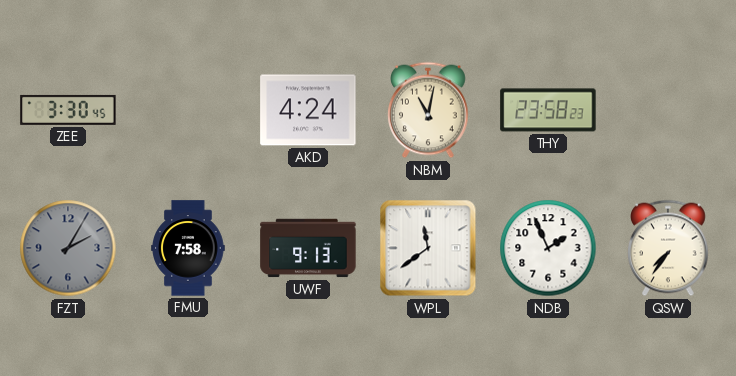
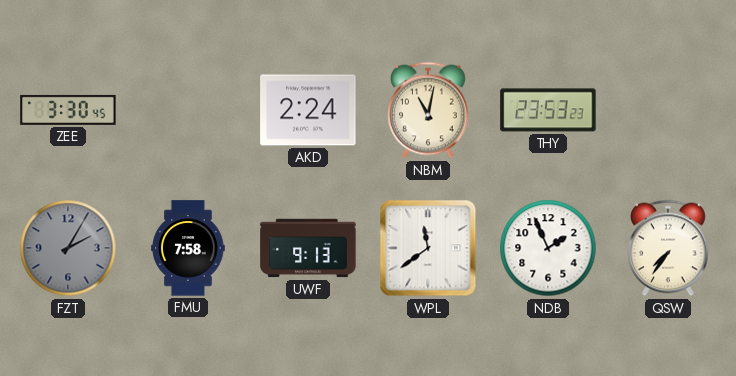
AKD: 4:24 -> 2:24 (308, 110)
THY: 23:58 -> 23:53 (548, 110)
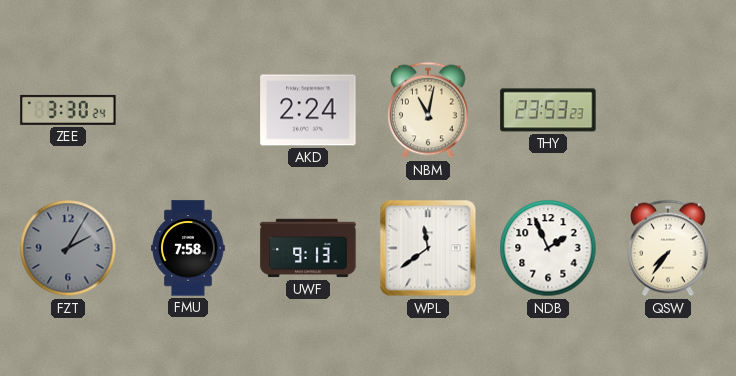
ZEE: 3:30:45 -> 3:30:24 (68, 110)
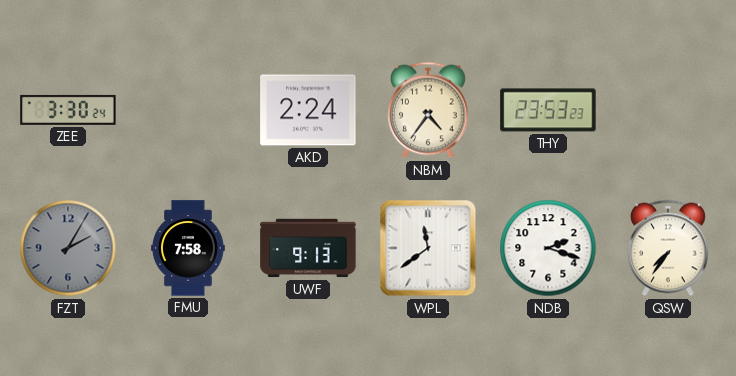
NBM: 11:02 -> 4:36 (429, 110)
NDB: 1:56 -> 2:18 (548, 248)
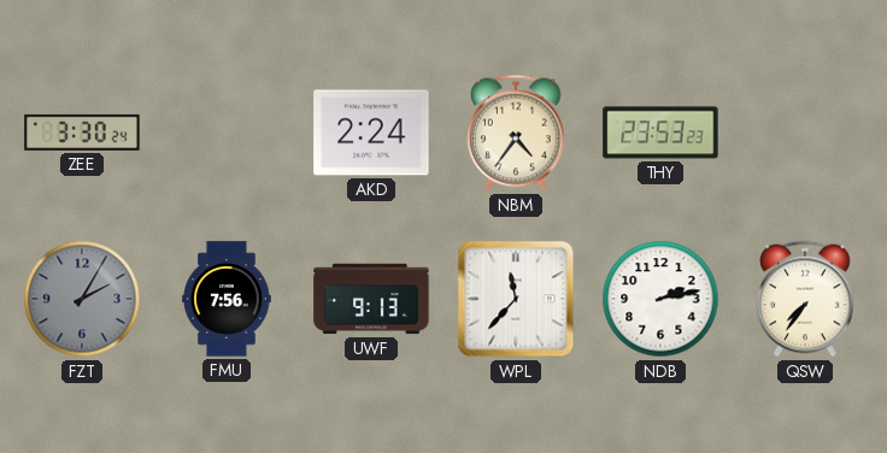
FMU: 7:58 -> 7:56 (227, 299)
WPL: 11:39 -> 11:37 (516, 299)
NDB: 2:18 -> 2:13 (660, 299)
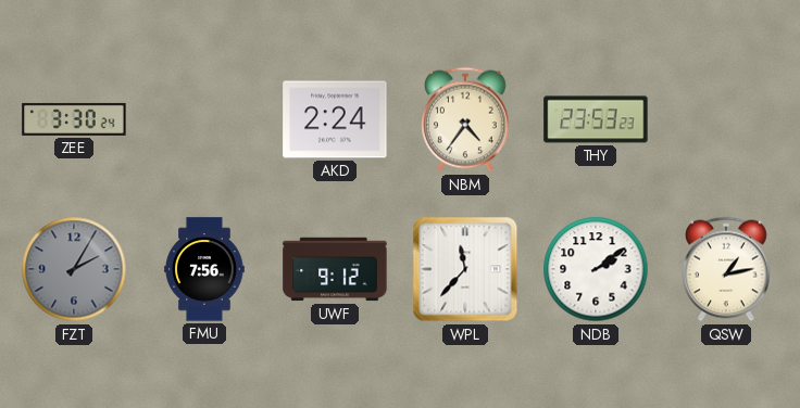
UWF: 9:13 -> 9:12 (335, 269)
NDB: 2:13 -> 2:09 (596, 269)
QSW: 7:36 -> 1:13 (727, 269)
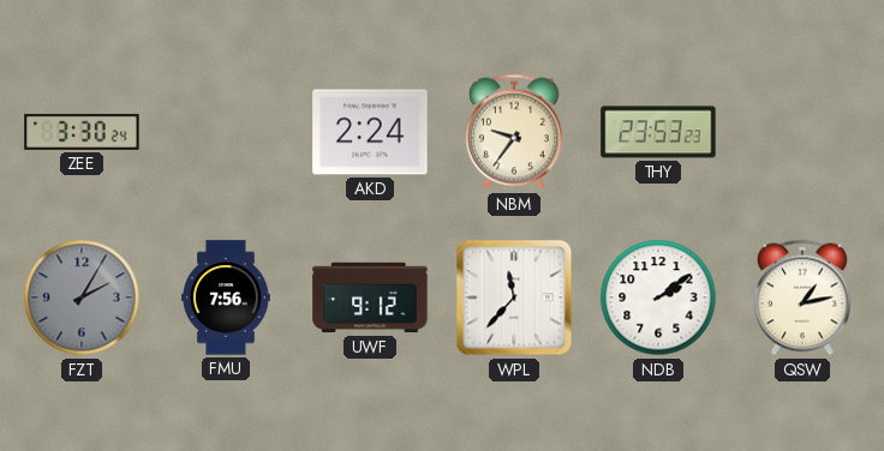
NBM: 4:36 -> 9:36 (515, 132)
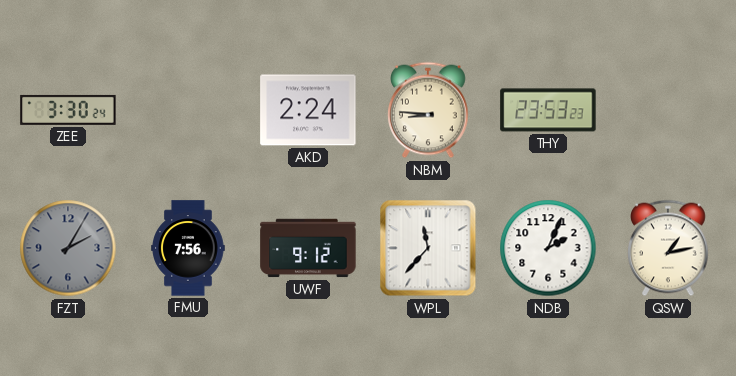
NBM: 9:36 -> 8:46 (429, 110)
NDB: 2:09 -> 2:04 (548, 248)
